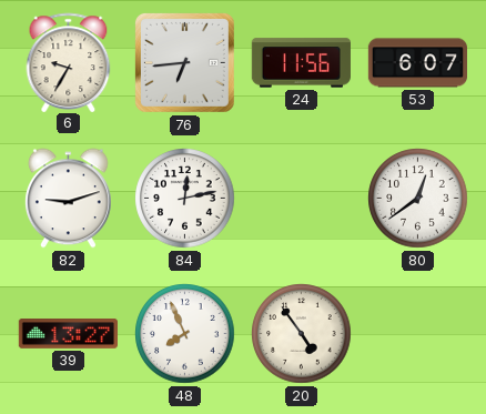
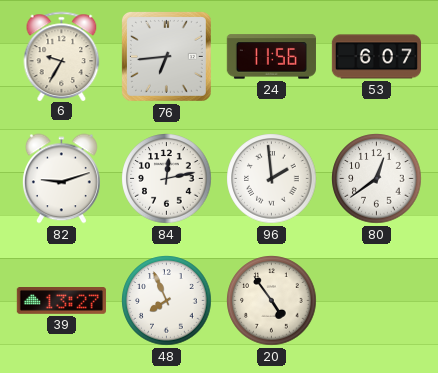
96: none -> 1:59 (272, 179)
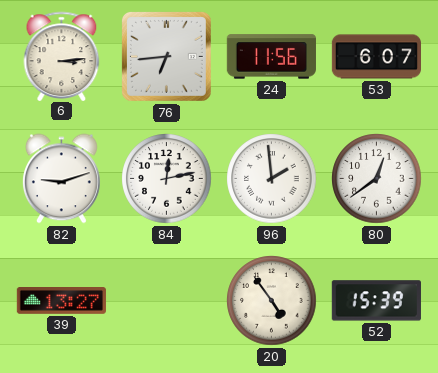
6: 9:35 -> 3:14 (62, 56)
48: 7:56 -> none (167, 301)
52: none -> 15:39 (376, 301)
